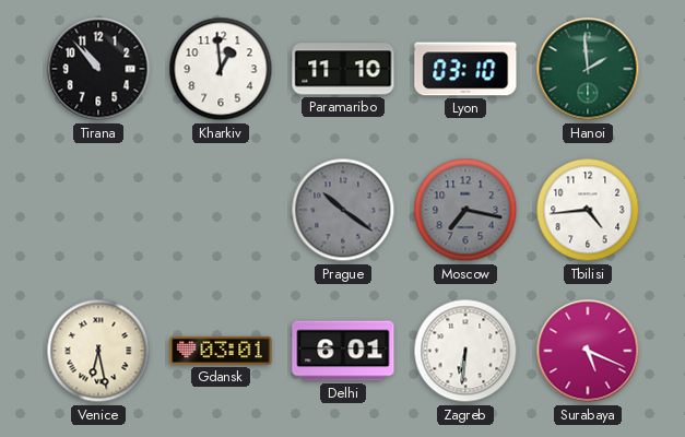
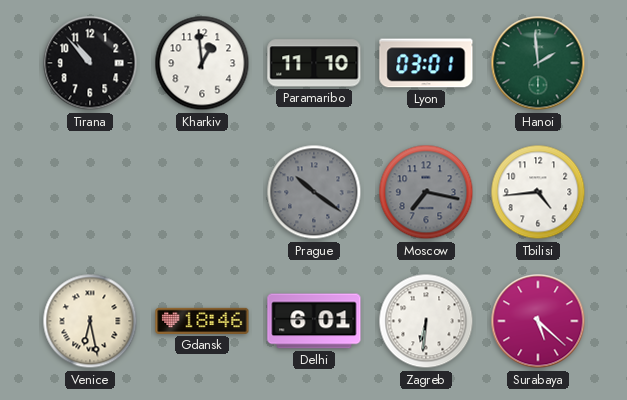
Lyon: 03:10 -> 03:01 (426, 63)
Gdansk: 03:01 -> 18:46 (202, 321)
Surabaya: 5:19 -> 5:22 (538, 321)
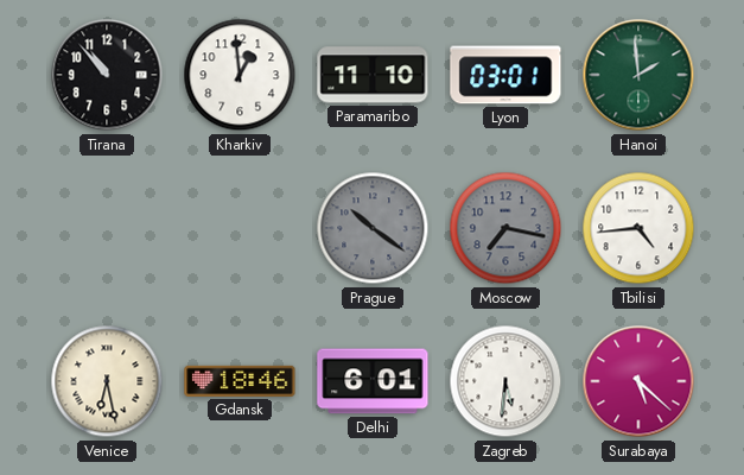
Zagreb: 6:31 -> 5:31 (505, 381)
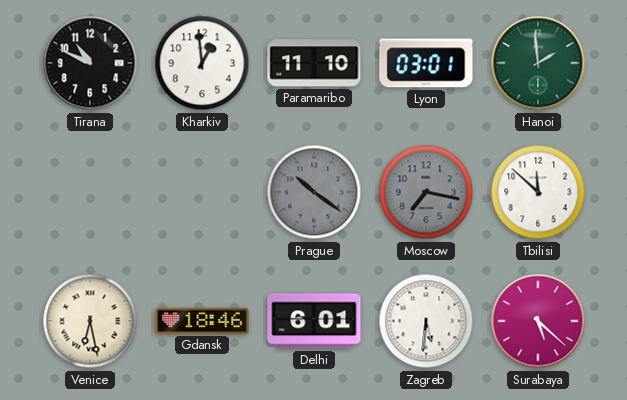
Tirana: 10:53 -> 10:49 (90, 63)
Tbilisi: 4:44 -> 11:52 (538, 192)
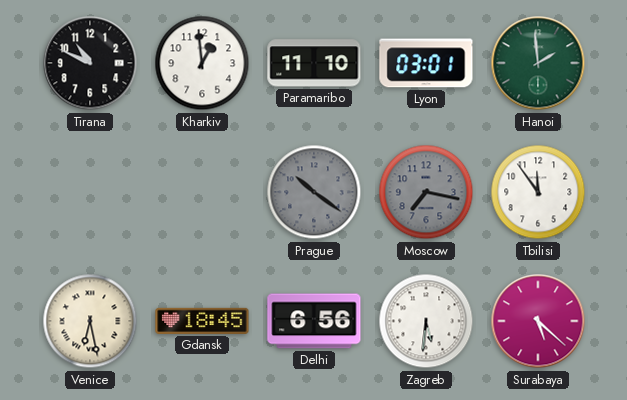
Tbilisi: 11:52 -> 11:54 (538, 192)
Gdansk: 18:46 -> 18:45 (202, 321)
Delhi: 6:01 -> 6:56 (314, 321)
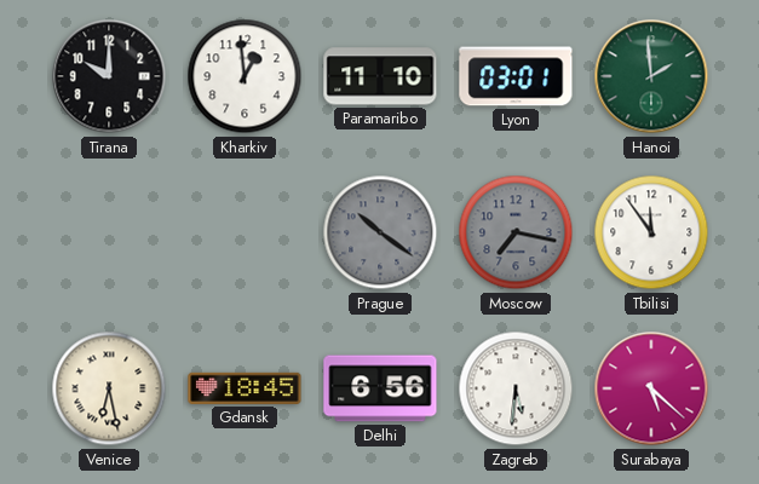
Tirana: 10:49 -> 10:00 (109, 76)
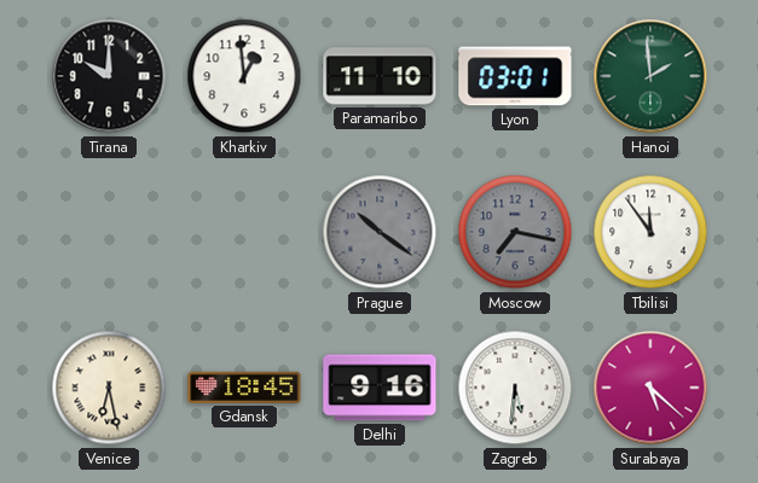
Delhi: 6:56 -> 9:16 (380, 388)
